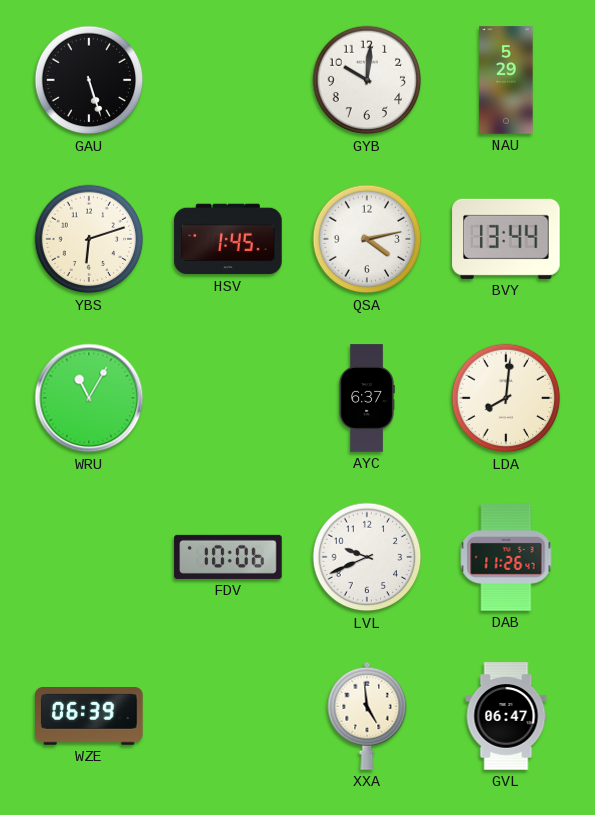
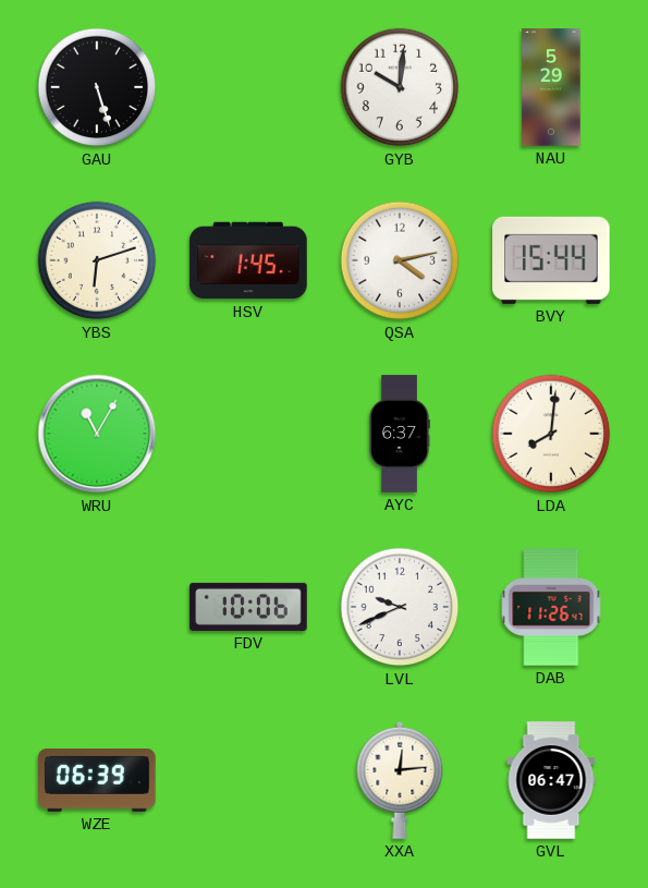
BVY: 13:44 -> 15:44 (551, 260)
XXA: 4:59 -> 12:14 (400, 780)
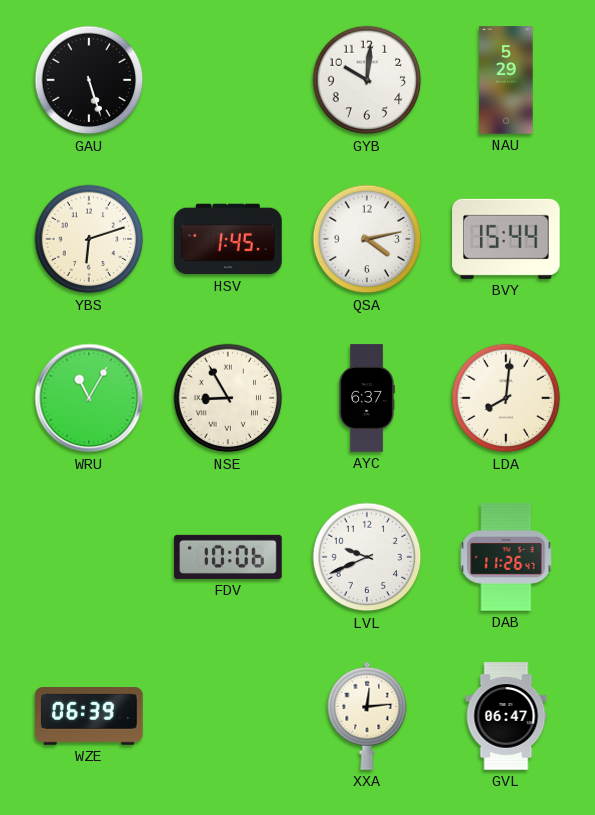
NSE: none -> 8:55 (228, 398)
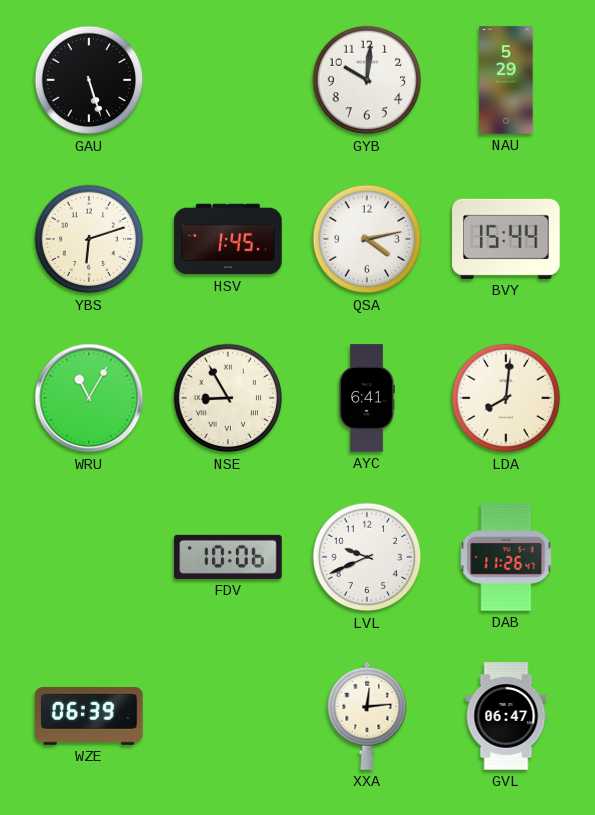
AYC: 6:37 -> 6:41 (367, 398)
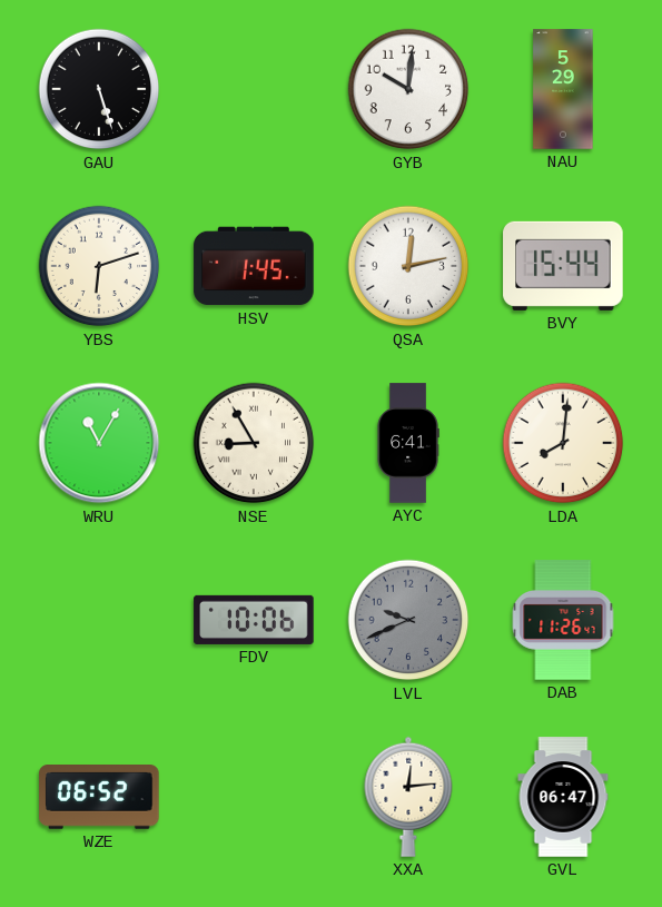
QSA: 4:13 -> 12:13 (408, 266)
LVL dial: white -> grey (408, 620)
WZE: 06:39 -> 06:52 (99, 798)
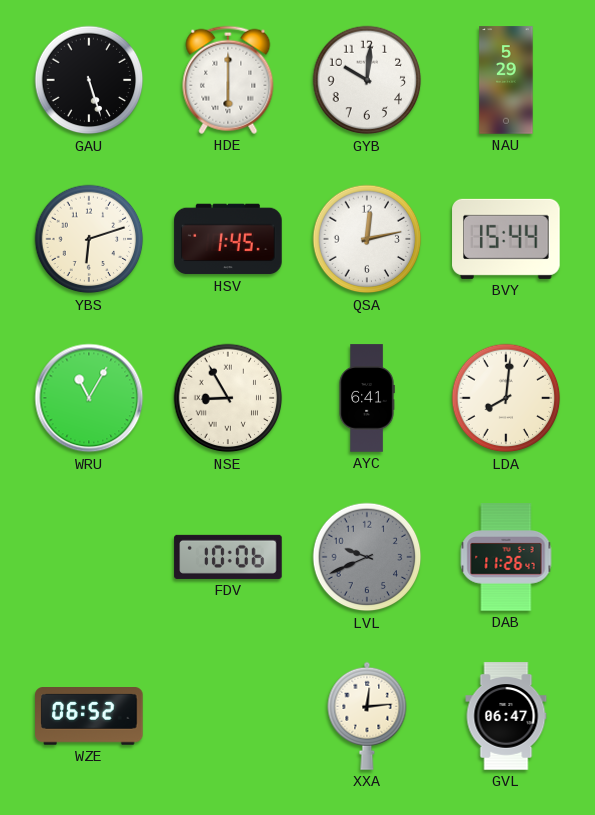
HDE: none -> 6:00 (228, 80)
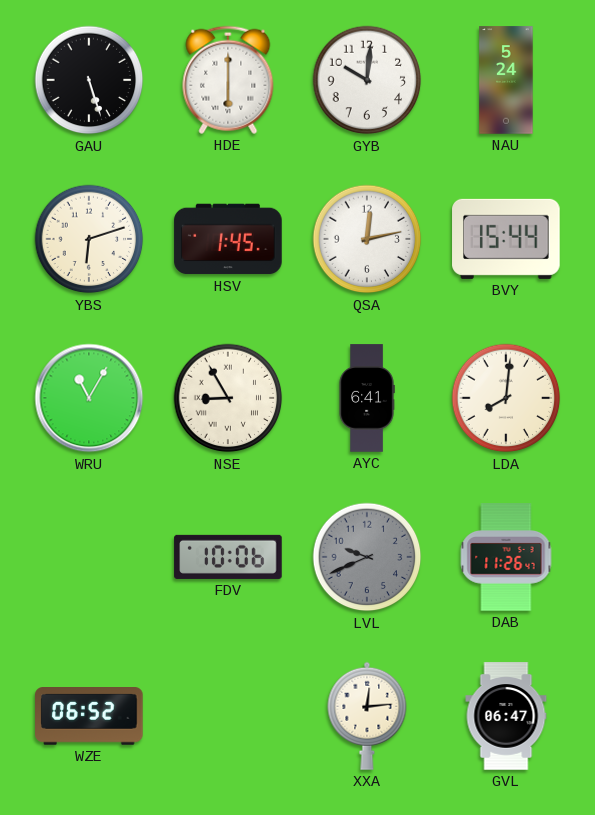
NAU: 5:29 -> 5:24 (506, 80)
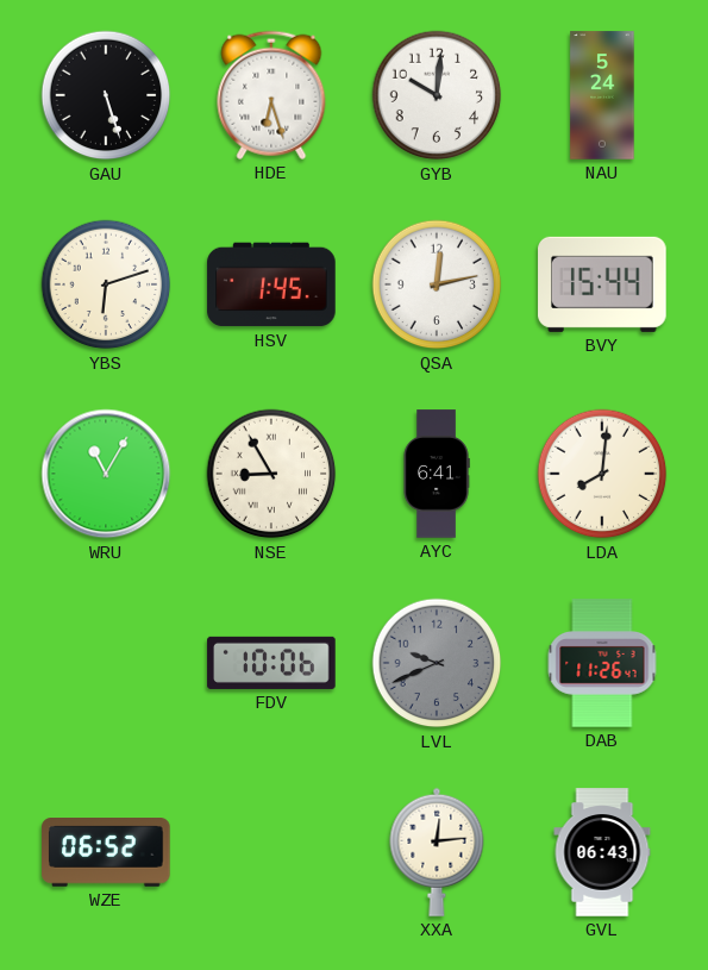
HDE: 6:00 -> 6:27 (271, 95)
GVL: 06:47 -> 06:43 (602, 852)
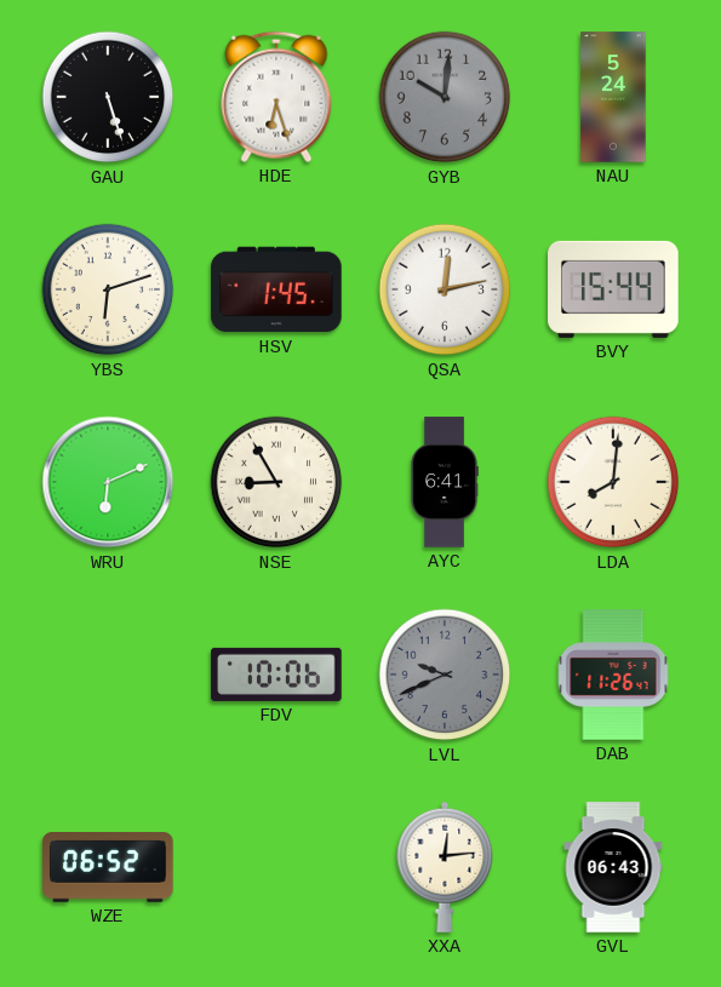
GYB dial: white -> grey (445, 97)
WRU: 11:05 -> 6:11 (108, 482)
